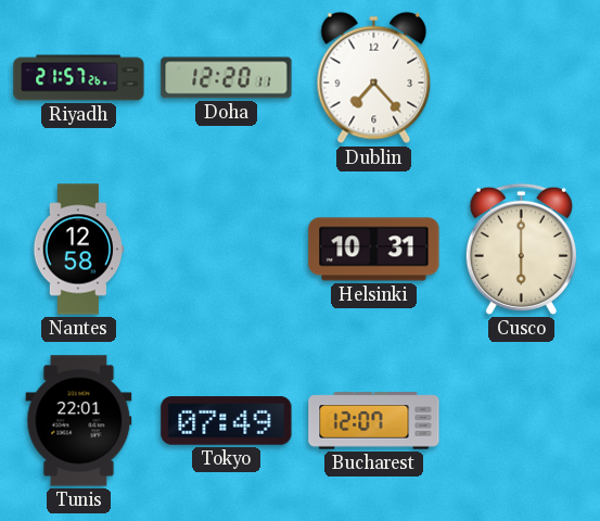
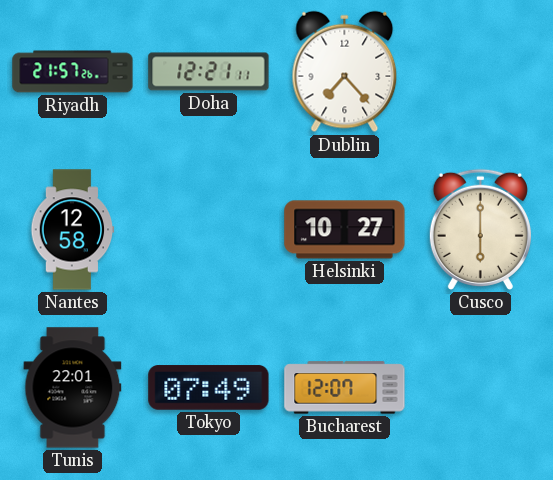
Doha: 12:20 -> 12:21 (209, 72)
Helsinki: 10:31 -> 10:27 (345, 230)
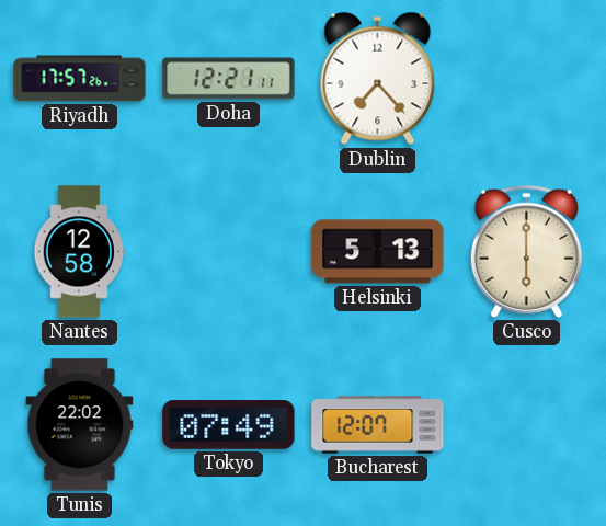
Riyadh: 21:57 -> 17:57 (80, 79)
Helsinki: 10:27 -> 5:13 (378, 252)
Tunis: 22:01 -> 22:02 (80, 425)
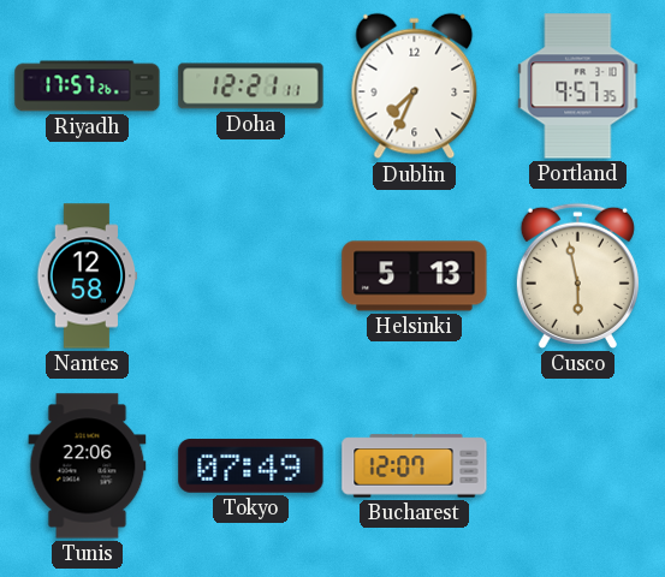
Dublin: 7:23 -> 7:34 (415, 87)
Portland: none -> 9:57 (578, 87)
Cusco: 6:00 -> 5:58 (577, 275)
Tunis: 22:02 -> 22:06 (88, 466)
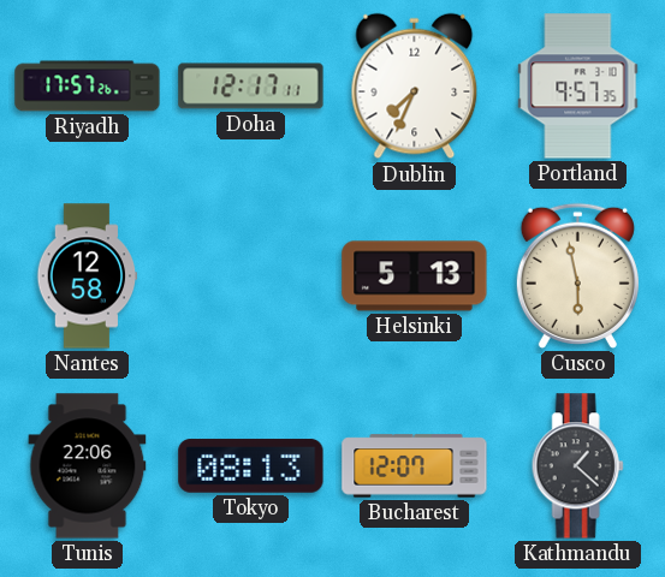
Doha: 12:21 -> 12:17 (251, 87)
Tokyo: 07:49 -> 08:13 (251, 466)
Kathmandu: none -> 1:22 (577, 466)
